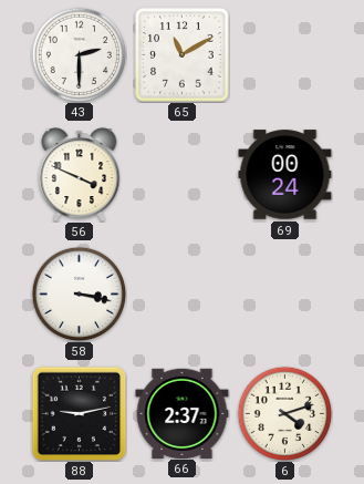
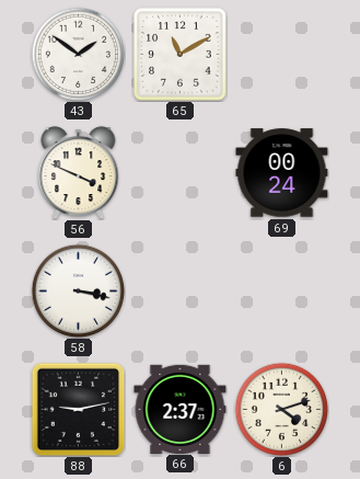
43: 2:30 -> 1:51 (78, 54)
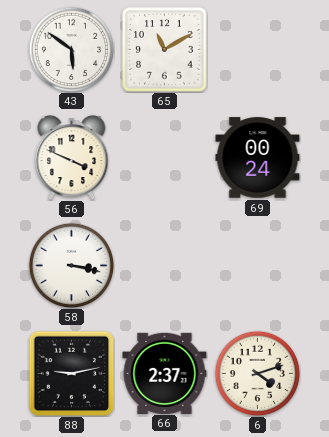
43: 1:51 -> 5:51 (71, 49)
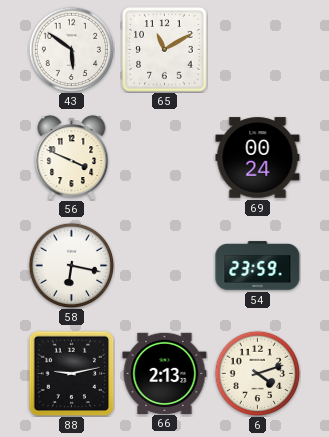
58: 3:17 -> 6:17 (71, 265)
54: none -> 23:59 (258, 266)
66: 2:37 -> 2:13 (165, 373)
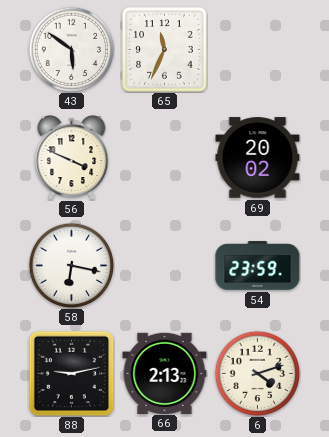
65: 11:10 -> 11:34 (165, 50)
69: 00:24 -> 20:02 (258, 158)
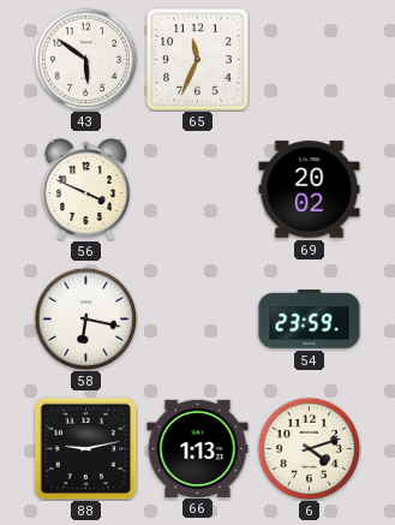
66: 2:13 -> 1:13 (198, 448)
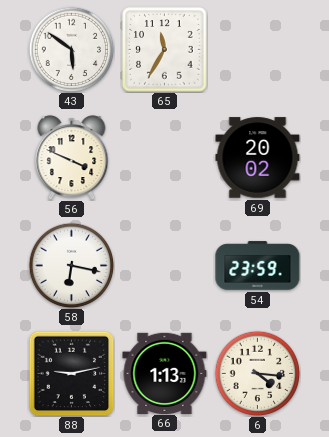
65: 11:34 -> 11:35 (165, 50)
6: 4:12 -> 4:16 (257, 373)
